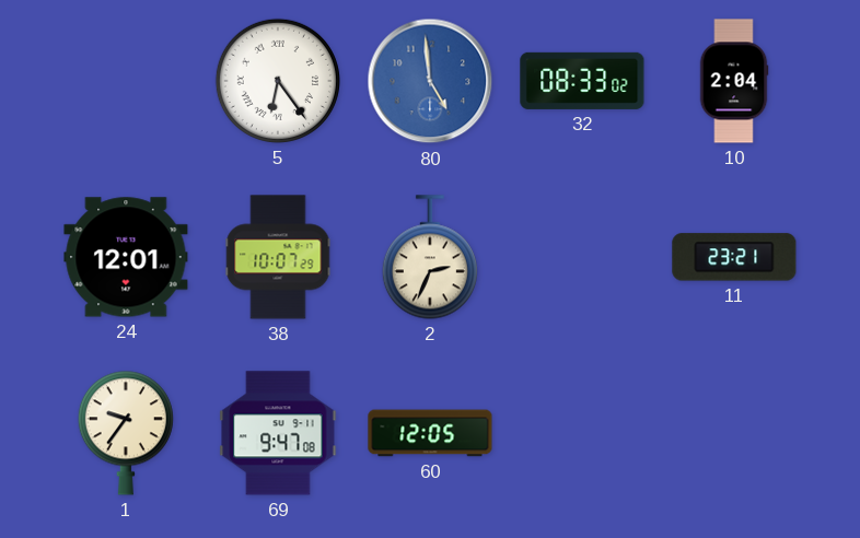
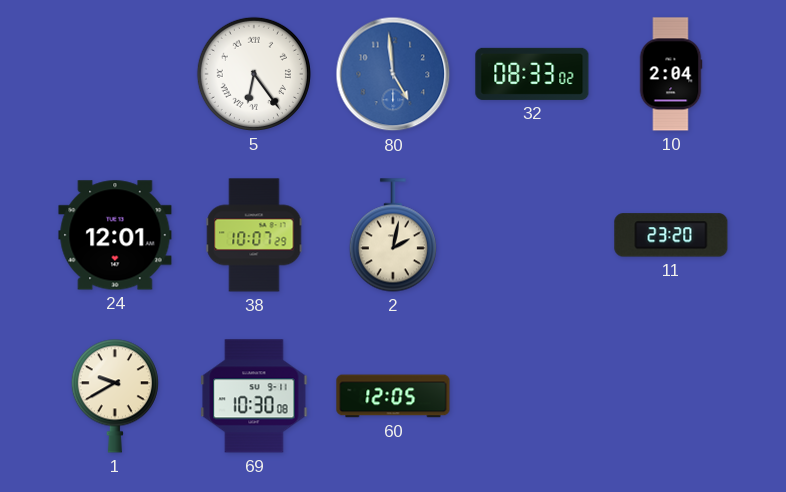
2: 2:34 -> 2:02 (393, 235)
11: 23:21 -> 23:20 (671, 235)
1: 9:36 -> 9:40 (115, 396)
69: 9:47 -> 10:30 (254, 396)
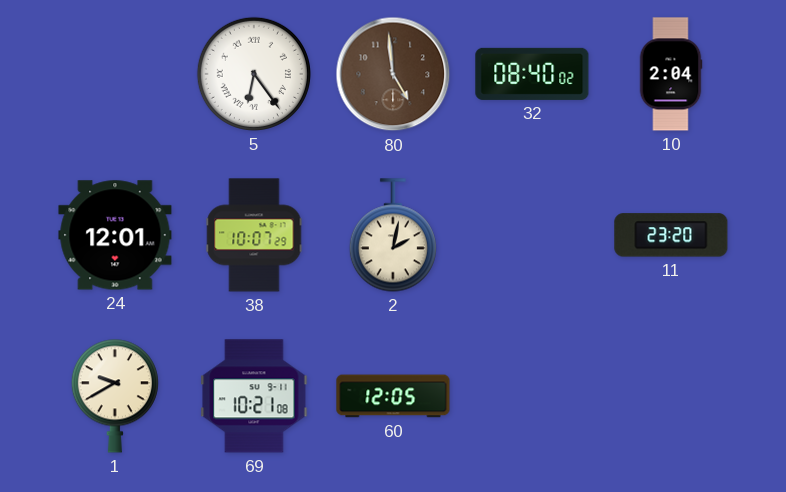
80 dial: blue -> brown (393, 74)
32: 08:33 -> 08:40 (532, 74)
69: 10:30 -> 10:21 (254, 396)
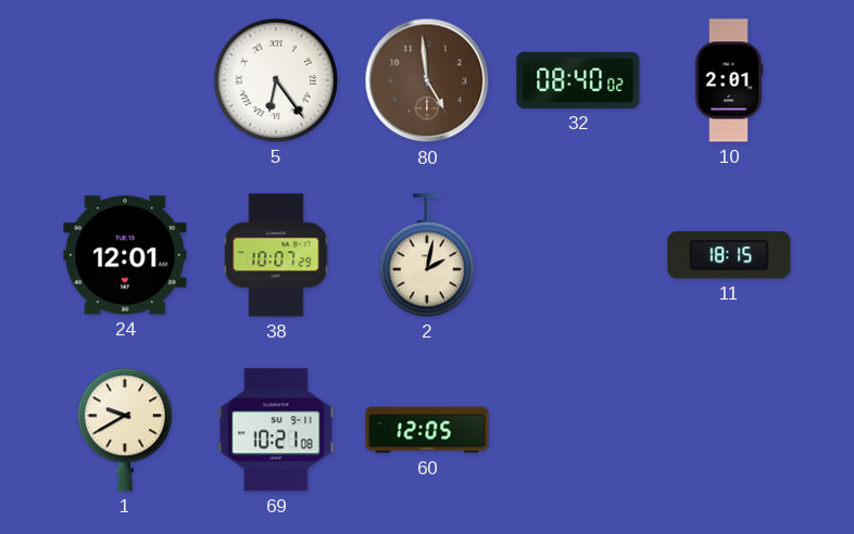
10: 2:04 -> 2:01 (729, 80)
11: 23:20 -> 18:15 (729, 255)
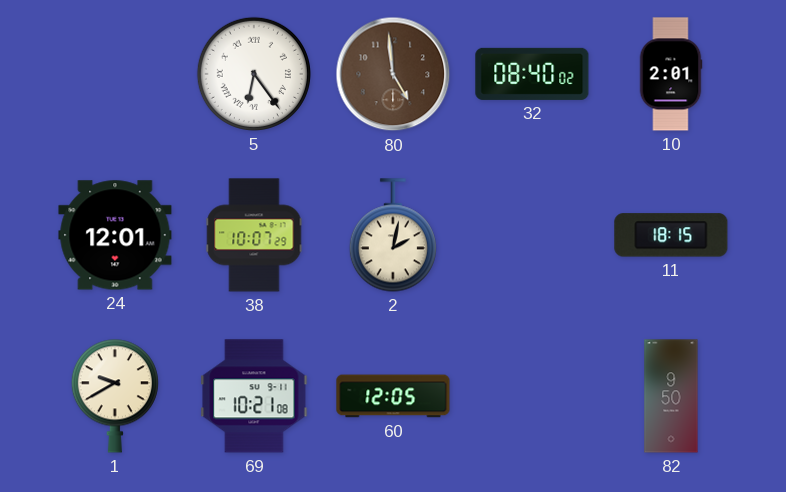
82: none -> 9:50 (671, 396)
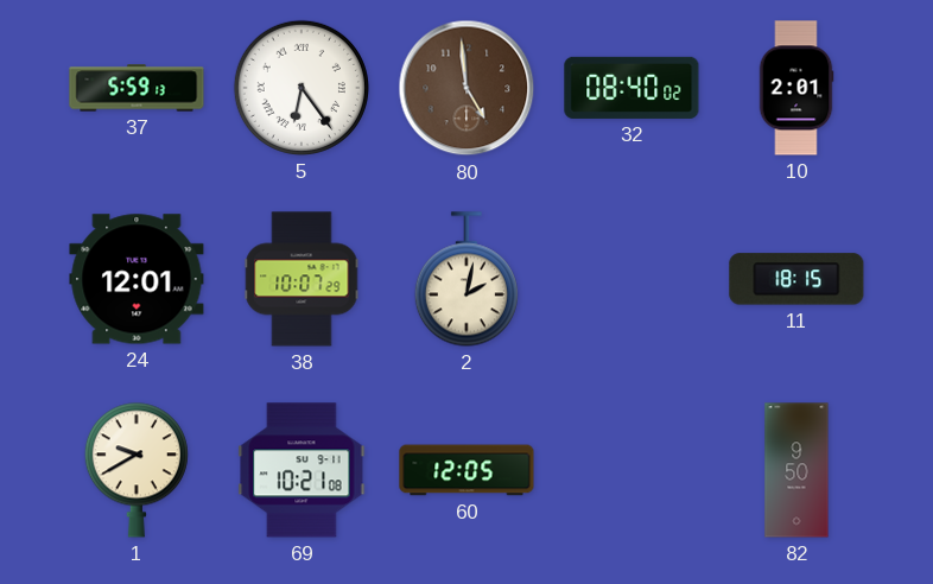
37: none -> 5:59 (137, 88)
